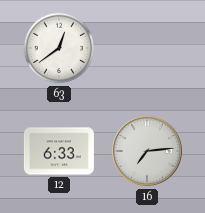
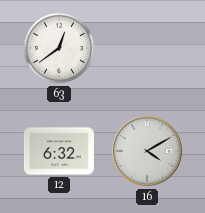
12: 6:33 -> 6:32 (59, 151)
16: 7:14 -> 4:10 (147, 151)
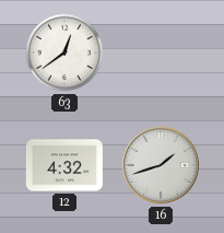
12: 6:32 -> 4:32 (64, 165)
16: 4:10 -> 1:42 (161, 165)
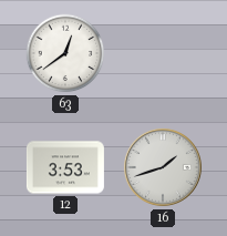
12: 4:32 -> 3:53 (65, 167)
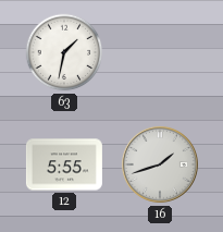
63: 12:39 -> 1:32 (64, 52)
12: 3:53 -> 5:55 (64, 164)
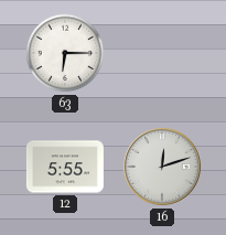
63: 1:32 -> 6:15 (65, 53)
16: 1:42 -> 12:12 (162, 167)
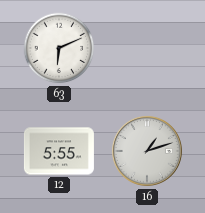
63: 6:15 -> 6:11 (59, 48)
16: 12:12 -> 1:12 (147, 151)
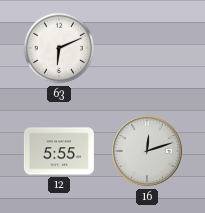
16: 1:12 -> 12:12 (147, 151)
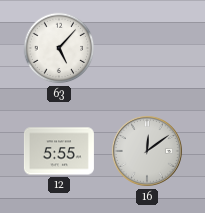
63: 6:11 -> 5:07 (59, 48)
16: 12:12 -> 12:09 (147, 151)
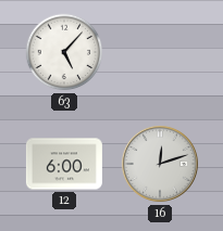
12: 5:55 -> 6:00 (64, 164)
16: 12:09 -> 12:12 (160, 164)
